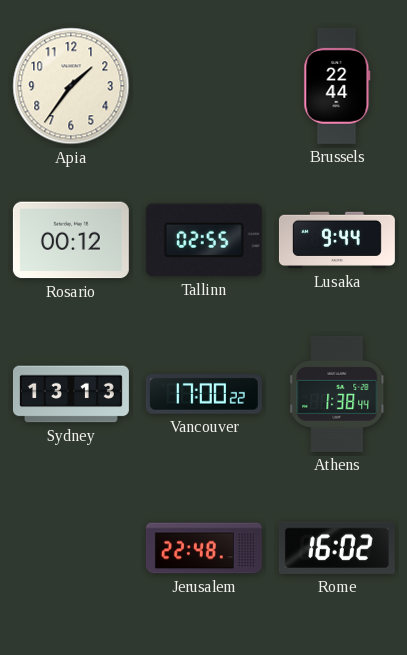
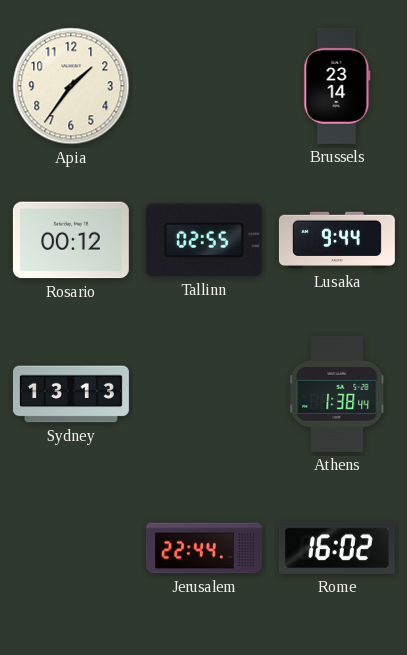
Brussels: 22:44 -> 23:14 (337, 86)
Vancouver: 17:00 -> none (204, 394)
Jerusalem: 22:48 -> 22:44 (204, 548)
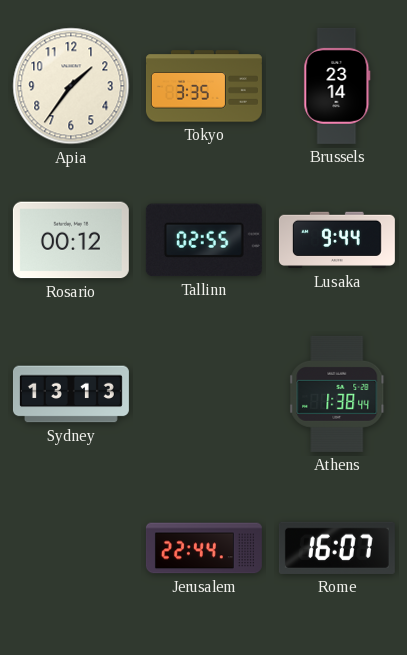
Tokyo: none -> 3:35 (204, 86)
Rome: 16:02 -> 16:07 (337, 548)
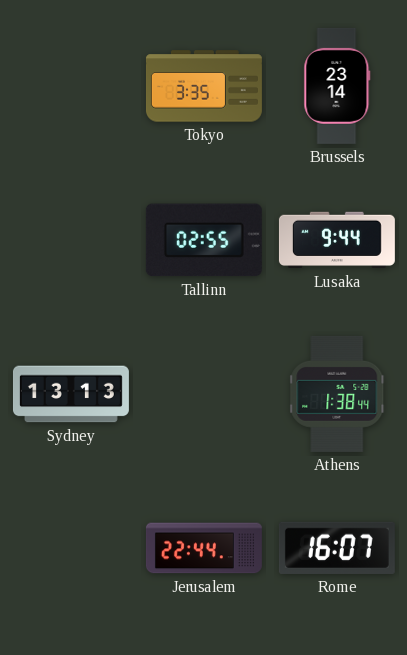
Apia: 1:36 -> none (71, 86)
Rosario: 00:12 -> none (71, 240)
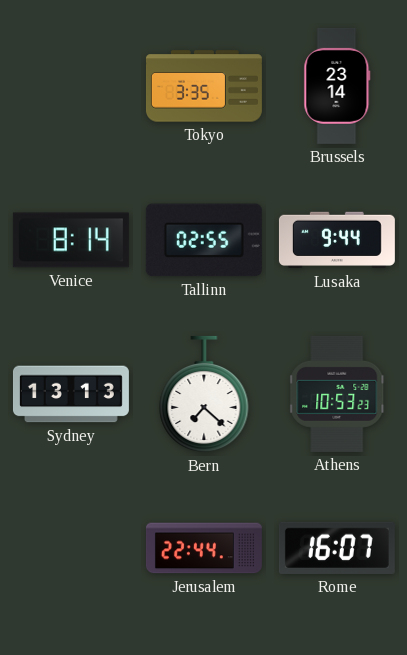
Venice: none -> 8:14 (71, 240)
Bern: none -> 7:22 (204, 394)
Athens: 1:38 -> 10:53 (338, 394)
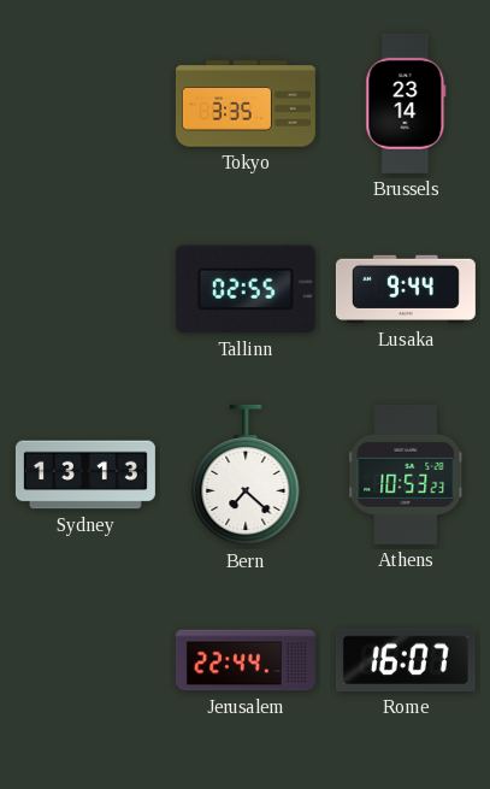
Venice: 8:14 -> none (71, 240)
